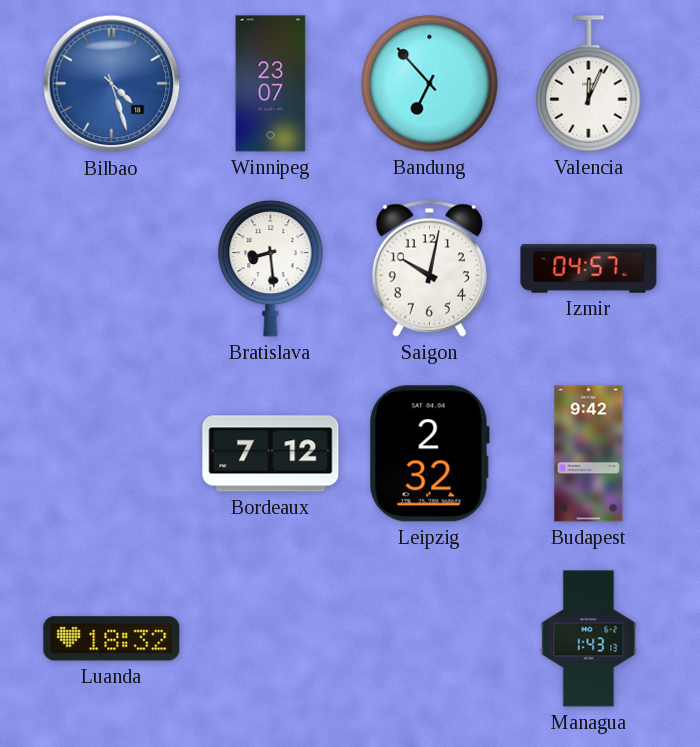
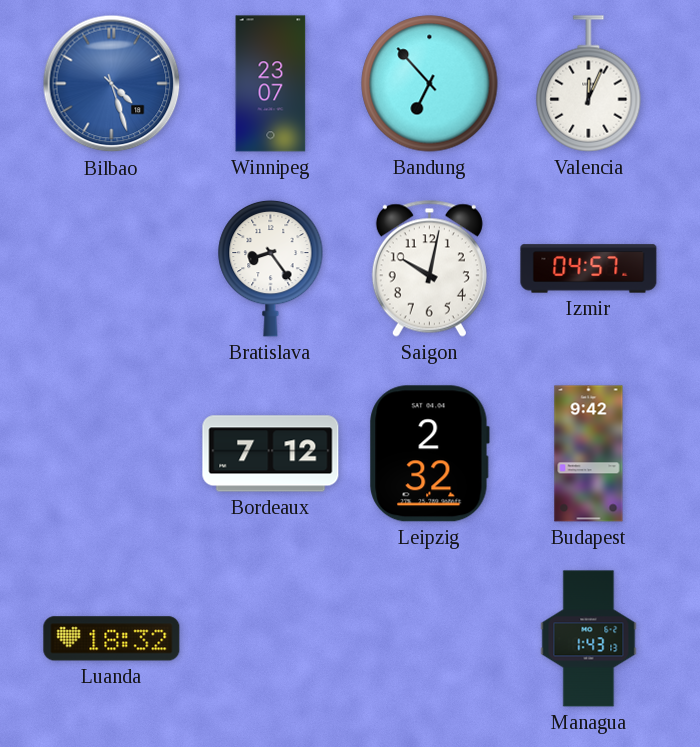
Bratislava: 8:29 -> 8:24 (271, 268)
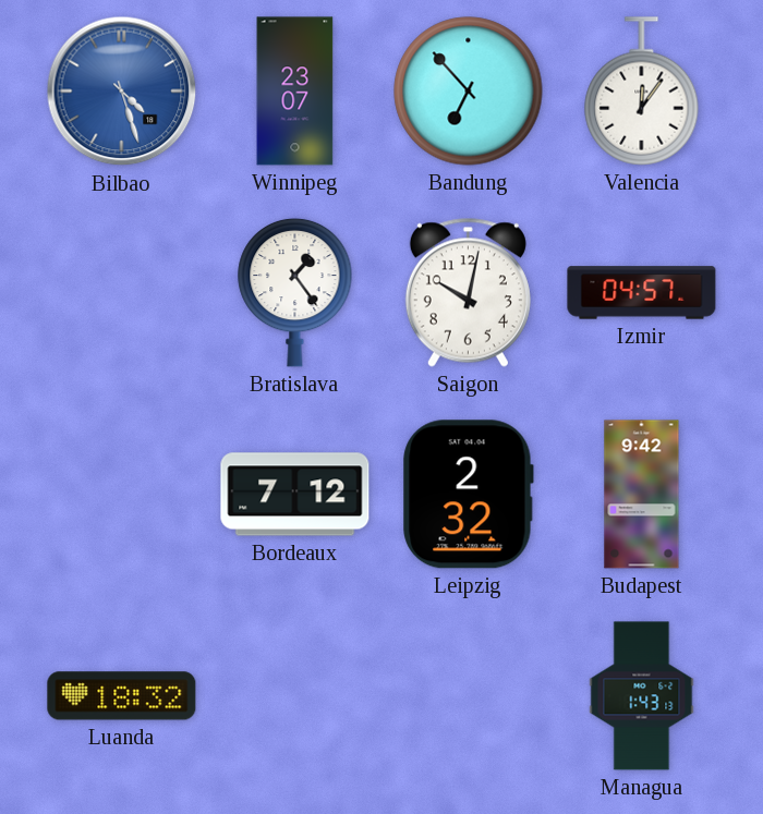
Valencia: 12:04 -> 12:06 (642, 92)
Bratislava: 8:24 -> 1:24 (295, 292)
